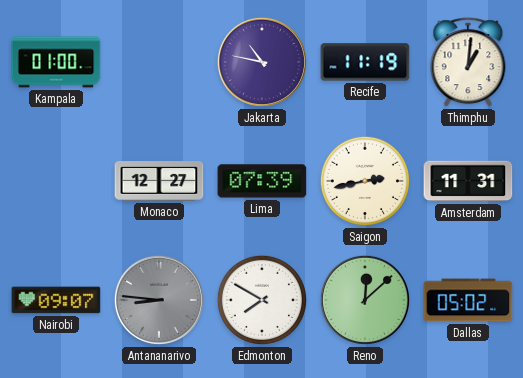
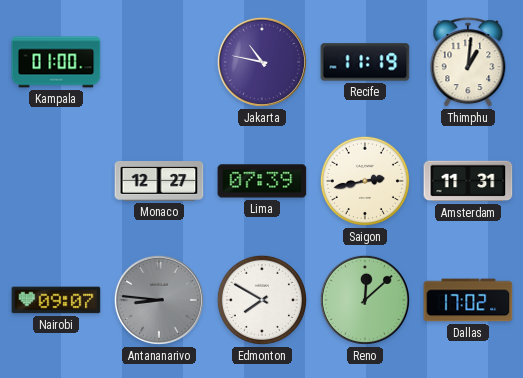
Dallas: 05:02 -> 17:02 (468, 300)
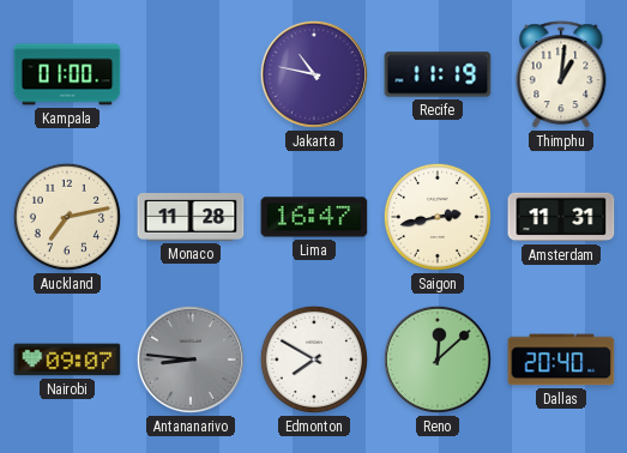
Auckland: none -> 7:13 (67, 217)
Monaco: 12:27 -> 11:28 (191, 218)
Lima: 07:39 -> 16:47 (314, 217)
Dallas: 17:02 -> 20:40 (561, 360)
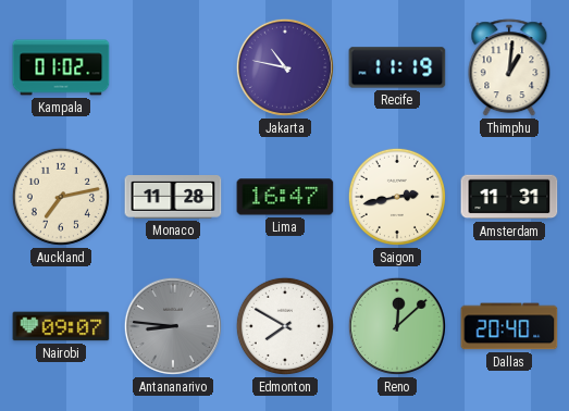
Kampala: 01:00 -> 01:02 (61, 67)
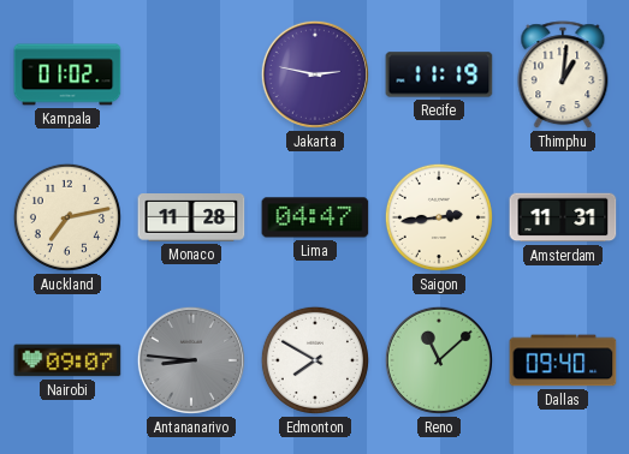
Jakarta: 10:47 -> 2:47 (315, 74)
Lima: 16:47 -> 04:47 (315, 217)
Saigon: 2:43 -> 2:44 (439, 217)
Reno: 12:08 -> 11:08 (439, 360)
Dallas: 20:40 -> 09:40 (563, 360)
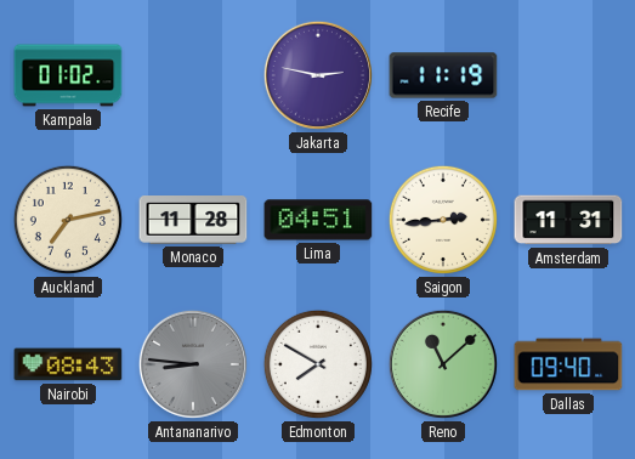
Thimphu: 1:01 -> none (563, 76)
Lima: 04:47 -> 04:51 (318, 220)
Nairobi: 09:07 -> 08:43 (68, 364)
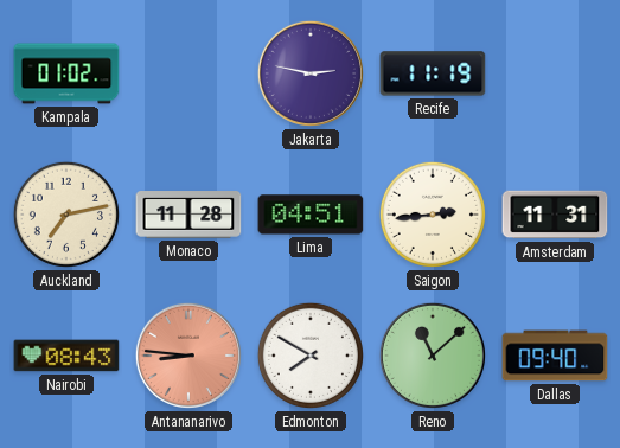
Antananarivo dial: grey -> salmon (188, 356)
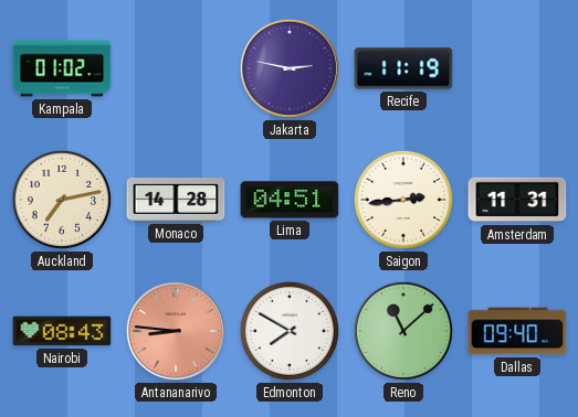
Monaco: 11:28 -> 14:28 (176, 201)
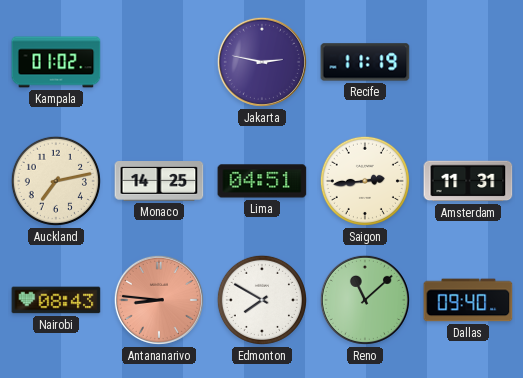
Monaco: 14:28 -> 14:25 (159, 182)
